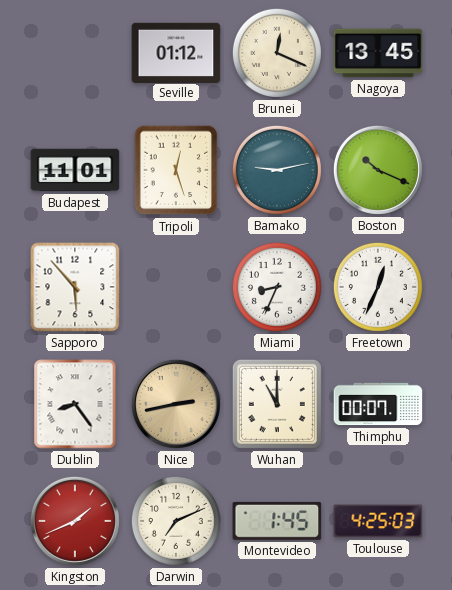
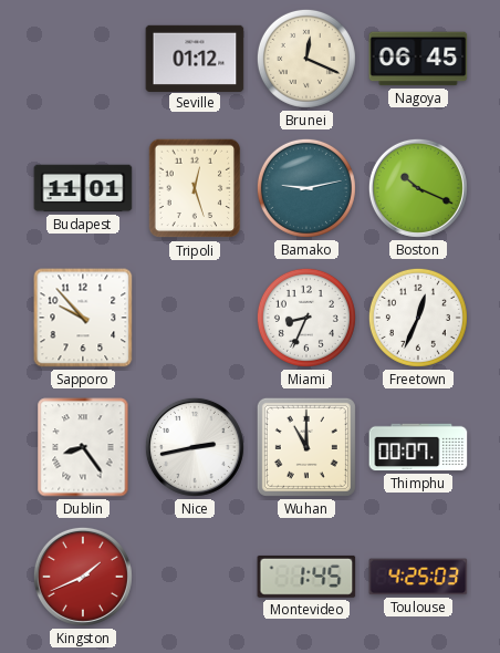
Nagoya: 13:45 -> 06:45 (418, 59)
Sapporo: 5:53 -> 9:53 (83, 318)
Nice dial: champagne -> white (195, 447)
Darwin: 7:11 -> none (176, 521)
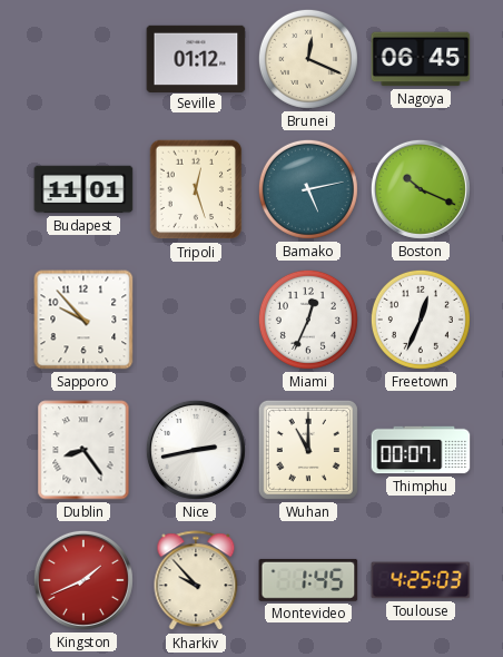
Bamako: 9:13 -> 5:13 (308, 189)
Miami: 8:34 -> 12:34 (308, 320)
Kharkiv: none -> 9:53 (196, 581)
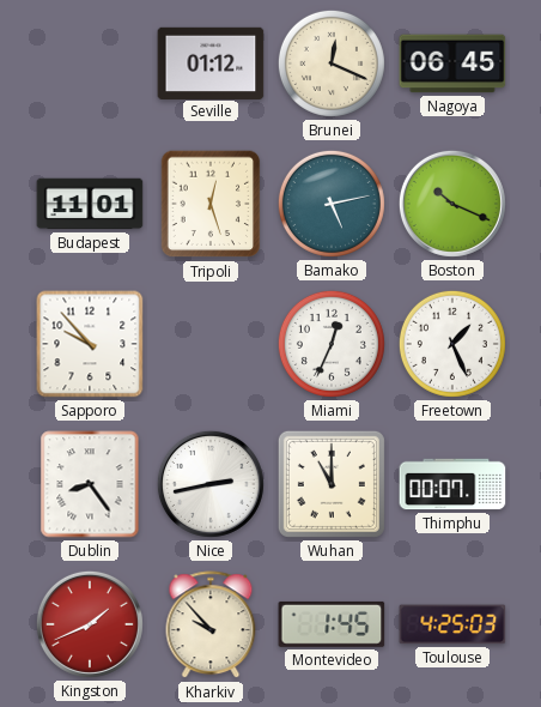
Freetown: 12:34 -> 1:26 (452, 344)
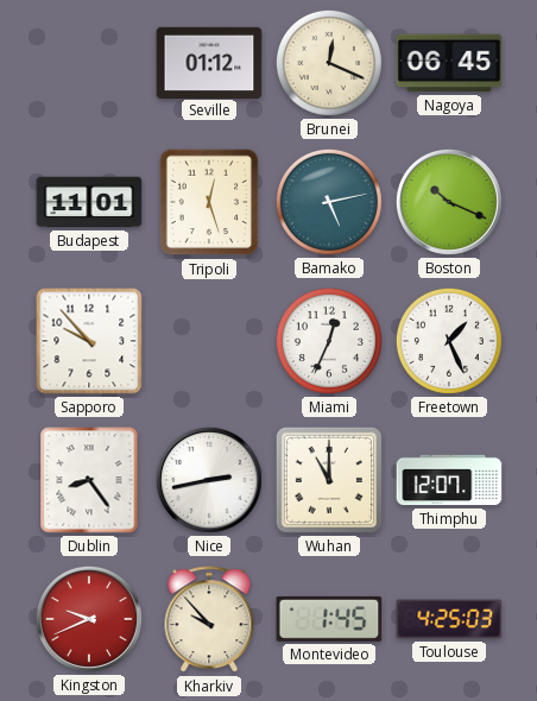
Thimphu: 00:07 -> 12:07 (449, 480)
Kingston: 1:41 -> 9:41 (89, 619)
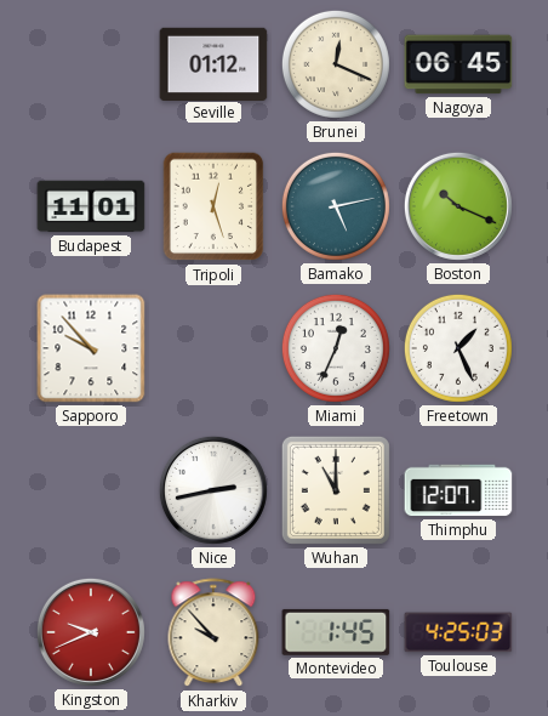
Dublin: 8:24 -> none (89, 480)
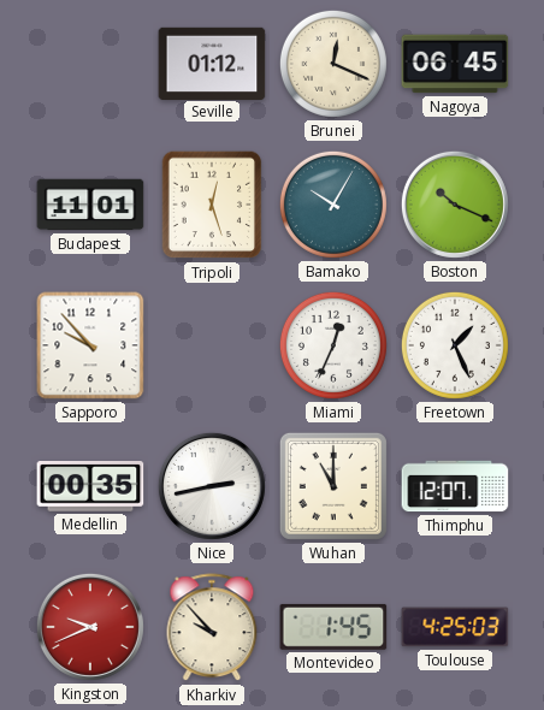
Bamako: 5:13 -> 10:05 (333, 205)
Medellin: none -> 00:35 (90, 487)
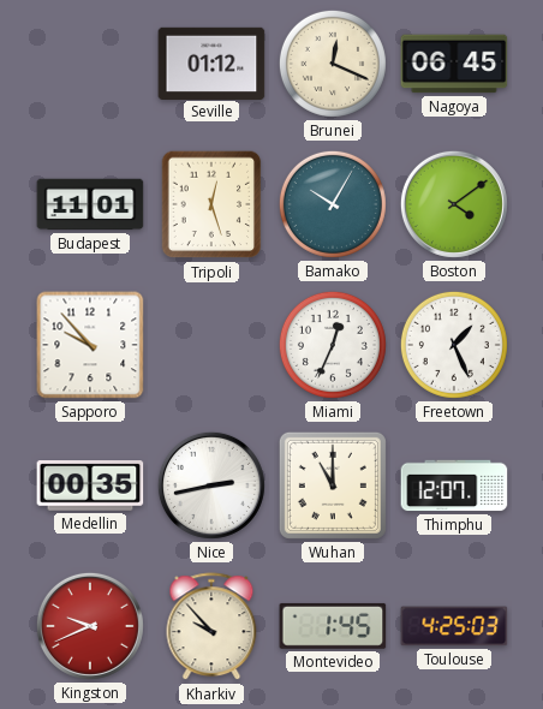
Boston: 10:19 -> 4:09 (454, 204)
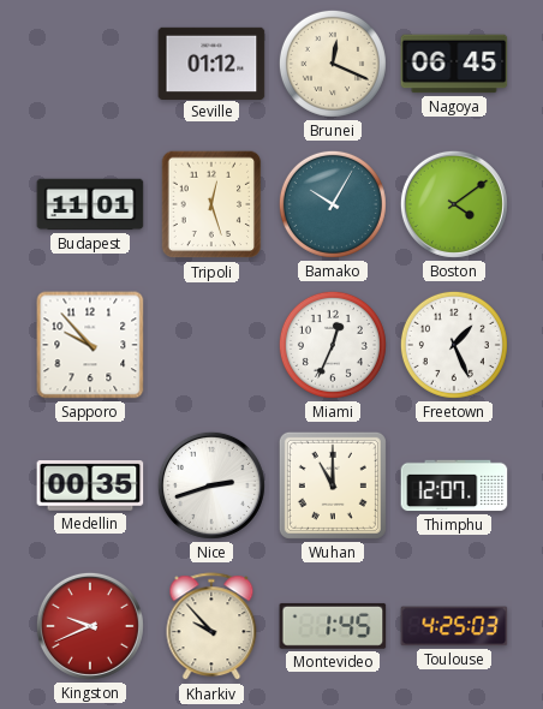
Nice: 2:43 -> 2:42 (211, 485)
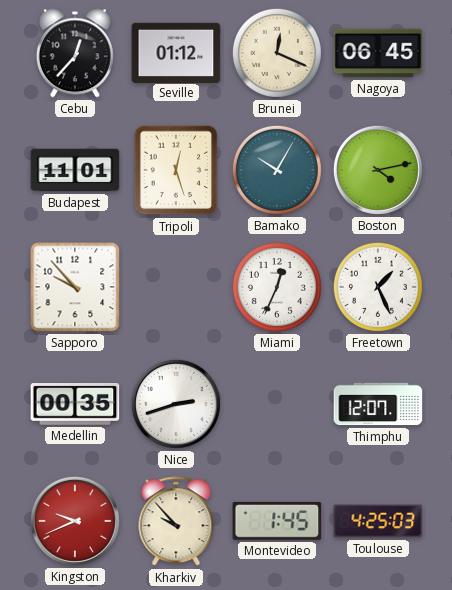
Cebu: none -> 12:37 (75, 53)
Boston: 4:09 -> 4:13 (378, 170)
Wuhan: 11:00 -> none (333, 485)
